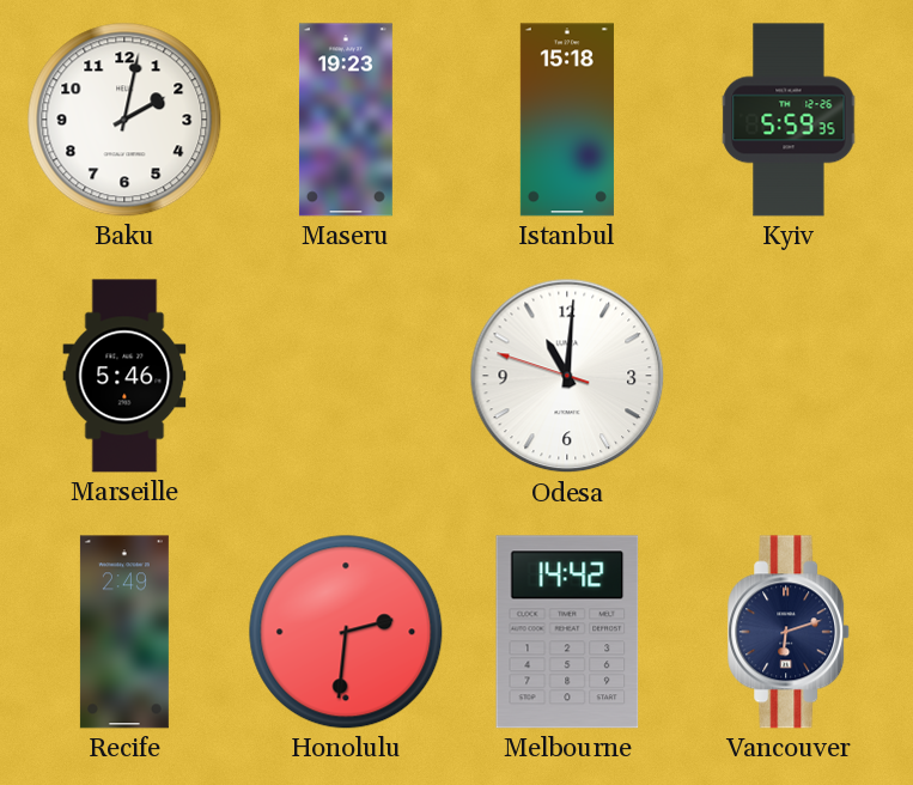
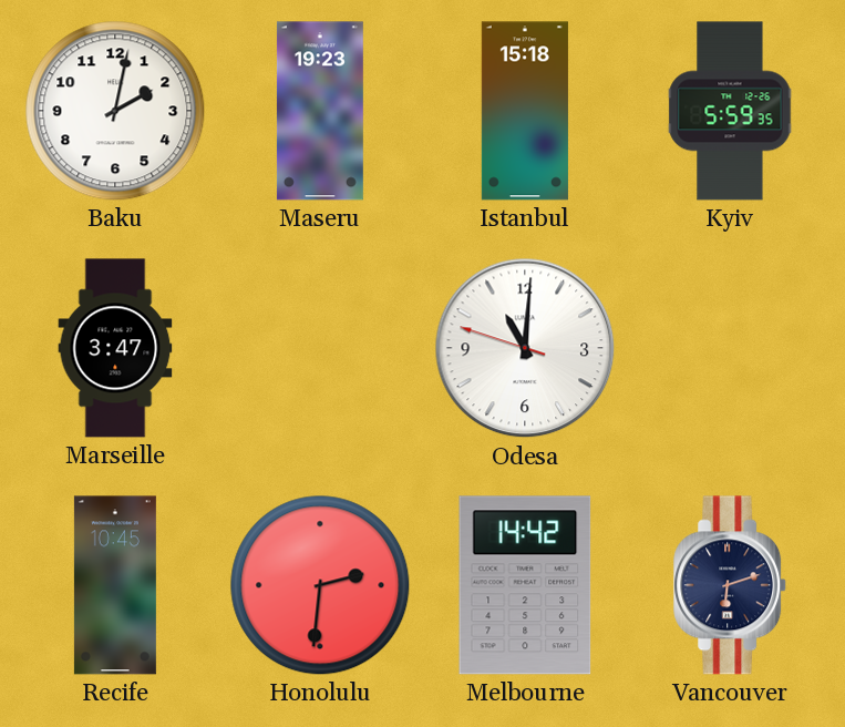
Marseille: 5:46 -> 3:47 (115, 348)
Recife: 2:49 -> 10:45 (115, 585)
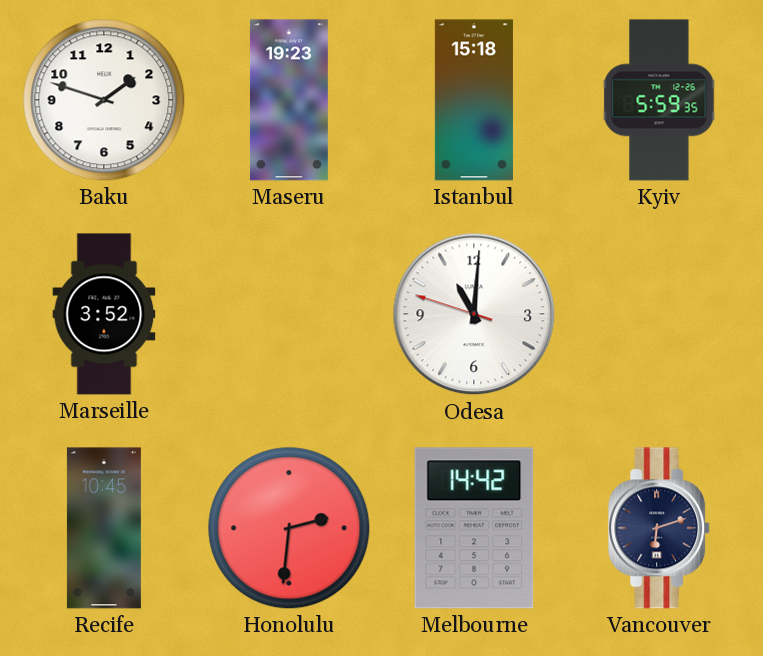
Baku: 2:02 -> 1:48 (104, 100)
Marseille: 3:47 -> 3:52 (104, 314)
